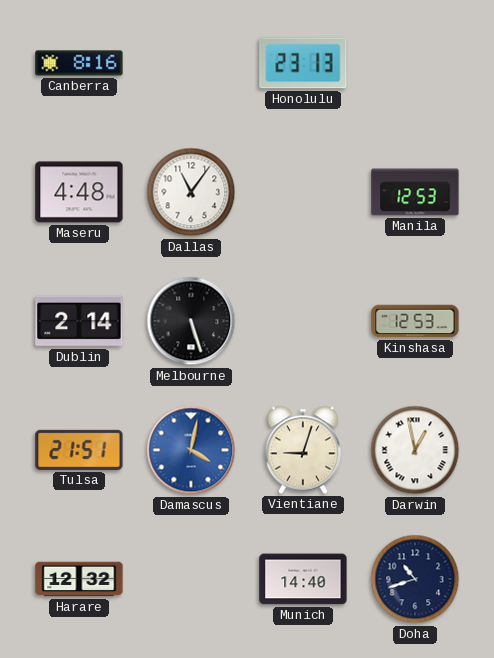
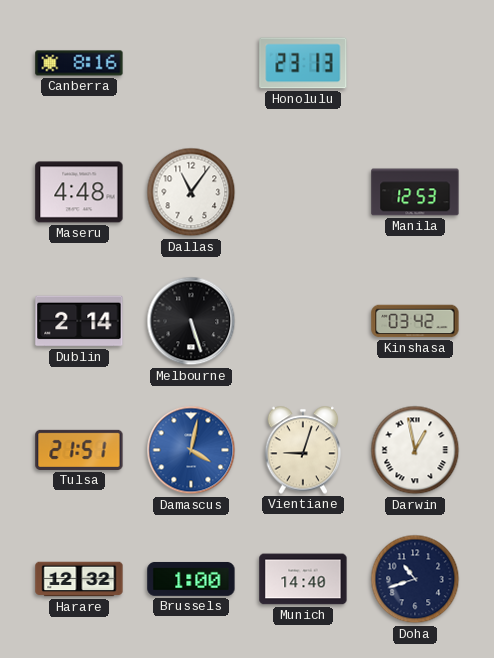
Kinshasa: 12:53 -> 03:42 (415, 321)
Brussels: none -> 1:00 (191, 579)
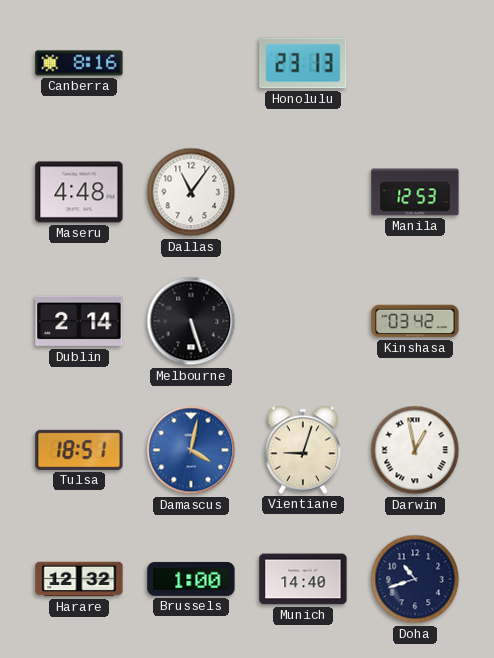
Tulsa: 21:51 -> 18:51 (79, 450)
